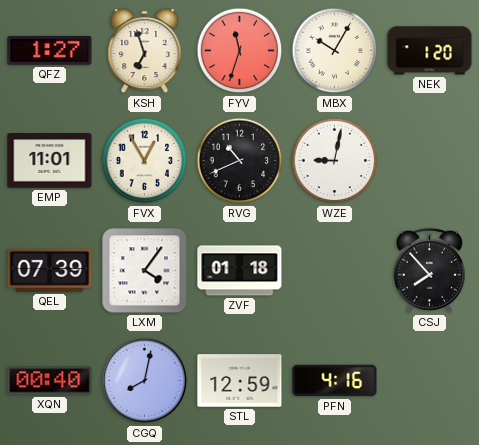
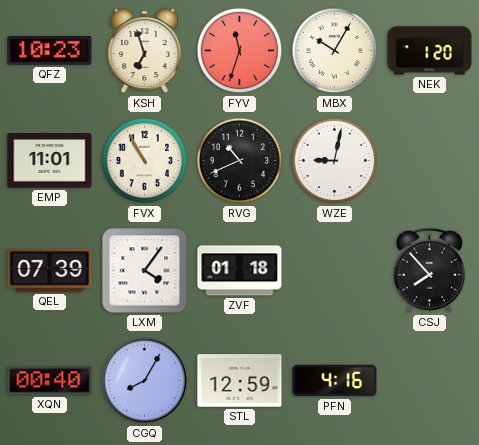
QFZ: 1:27 -> 10:23 (50, 50)
FVX: 12:55 -> 10:55 (145, 161)
CGQ: 8:02 -> 8:05 (145, 381)
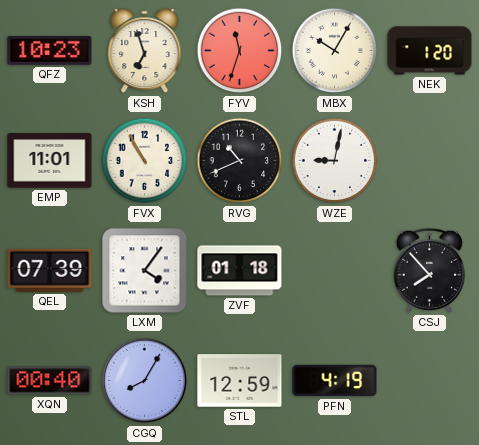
PFN: 4:16 -> 4:19 (335, 381)
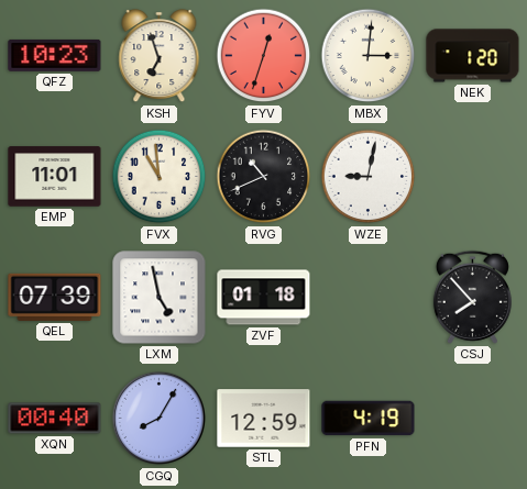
FYV: 11:33 -> 12:33 (264, 56)
MBX: 10:05 -> 3:01 (369, 56)
FVX: 10:55 -> 10:59 (160, 177)
LXM: 4:06 -> 4:58 (160, 298)
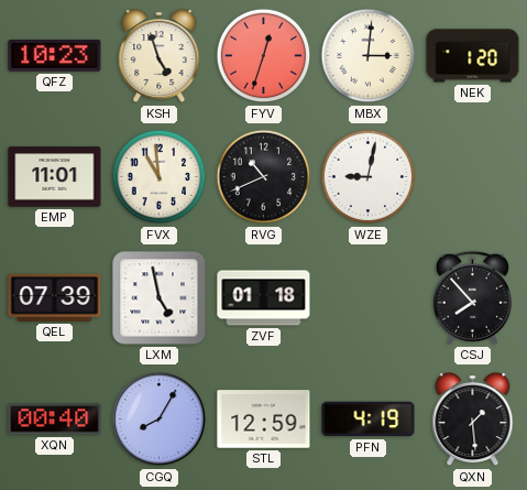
KSH: 6:57 -> 4:57 (160, 57)
QXN: none -> 1:29 (473, 421)
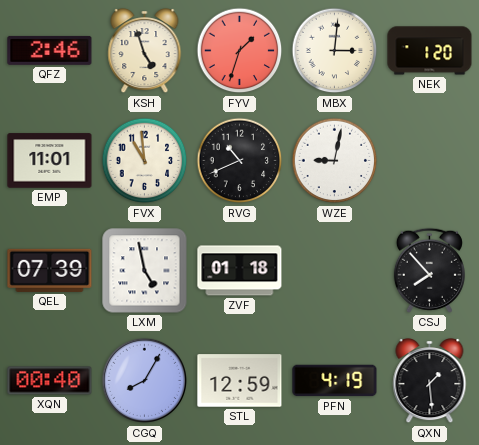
QFZ: 10:23 -> 2:46 (50, 50)
FYV: 12:33 -> 1:33 (240, 51)
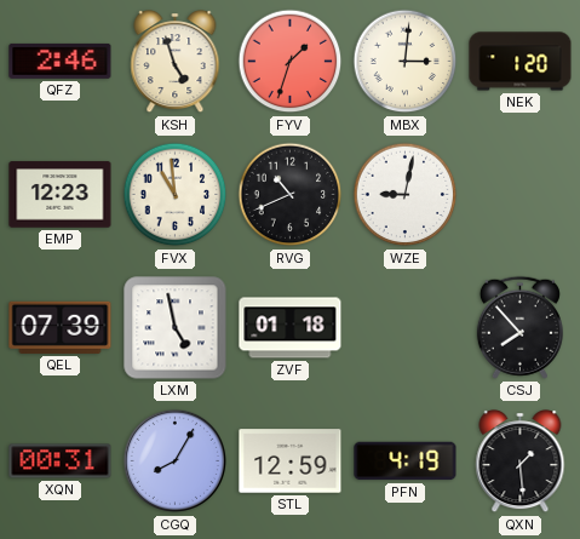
EMP: 11:01 -> 12:23 (61, 195)
XQN: 00:40 -> 00:31 (61, 461)
